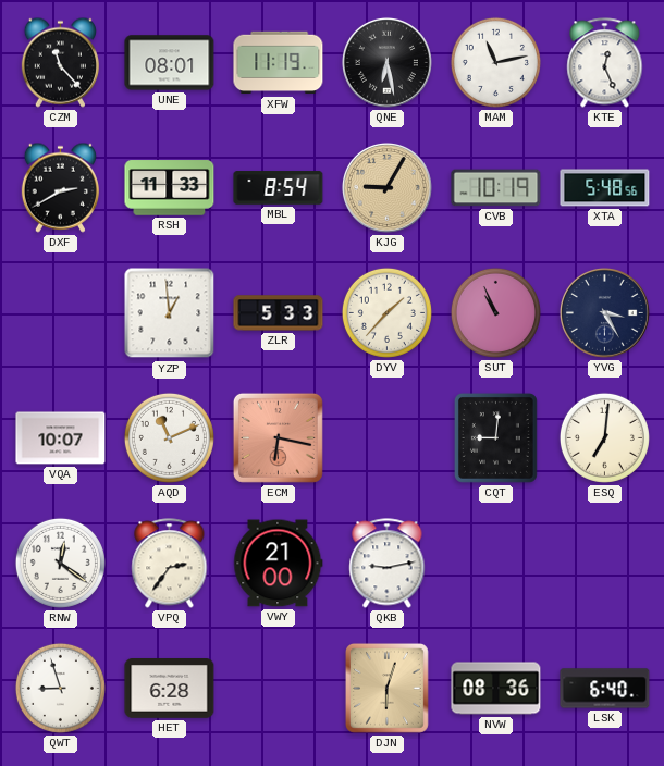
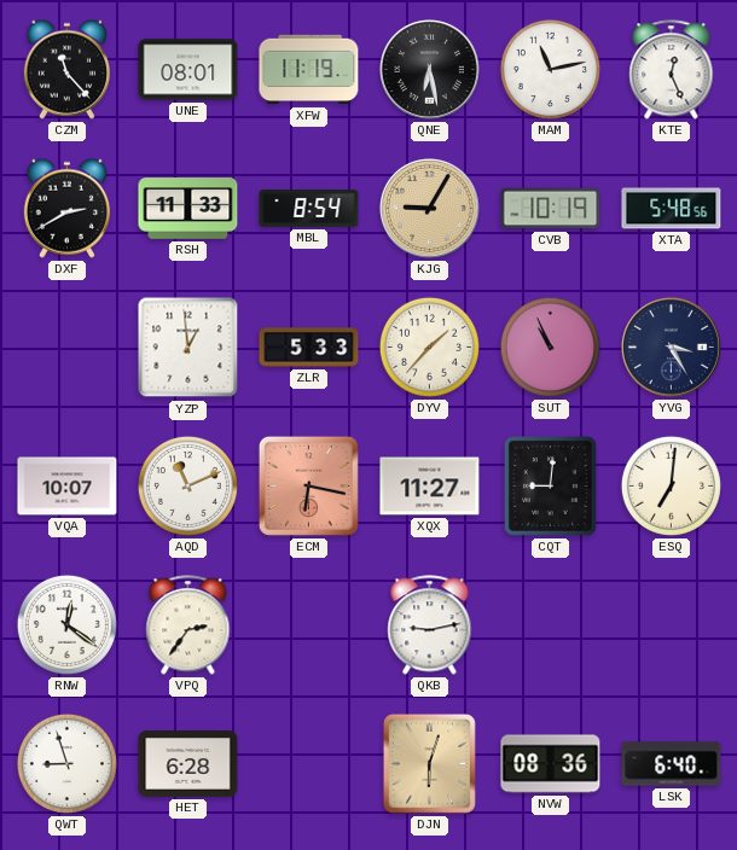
XQX: none -> 11:27 (430, 487)
VWY: 21:00 -> none (279, 564)
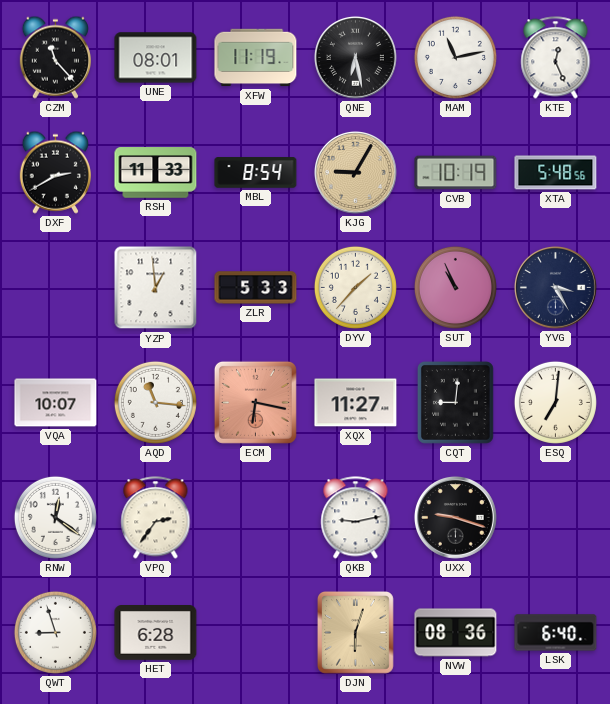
AQD: 11:11 -> 11:16 (155, 402)
UXX: none -> 9:18 (455, 517)
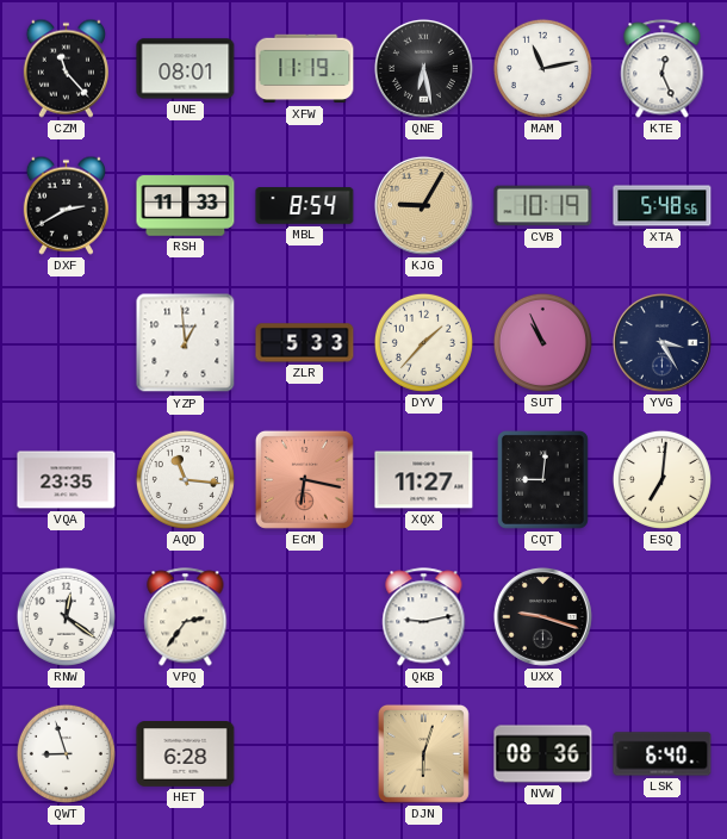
VQA: 10:07 -> 23:35 (67, 480)
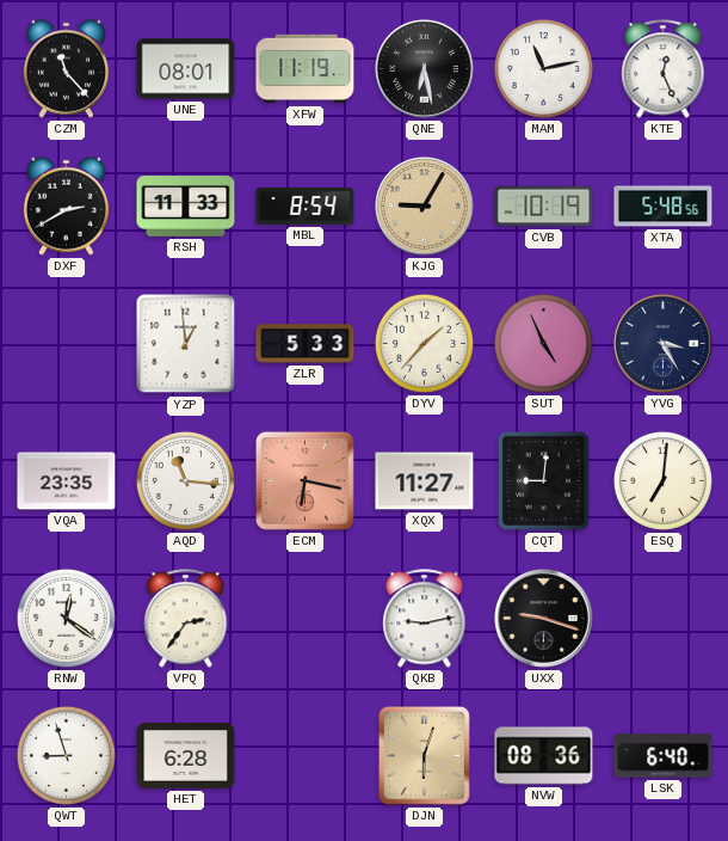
SUT: 10:56 -> 4:56 (543, 343)
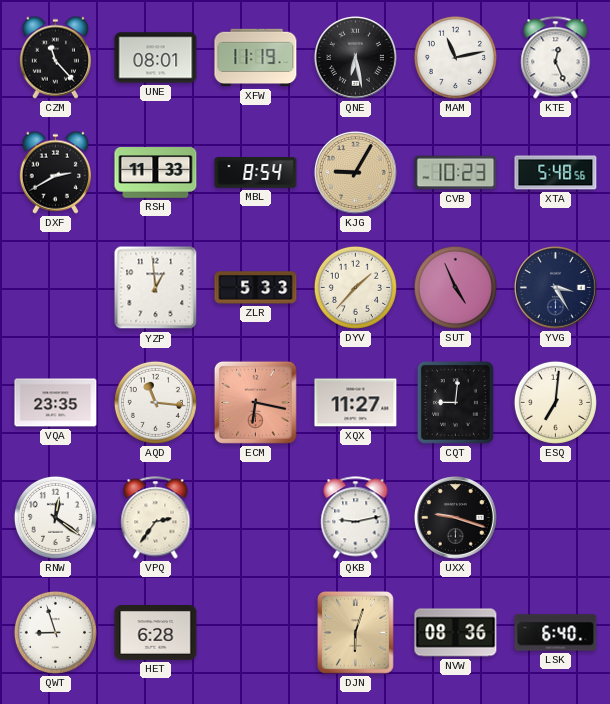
CVB: 10:19 -> 10:23 (456, 173)
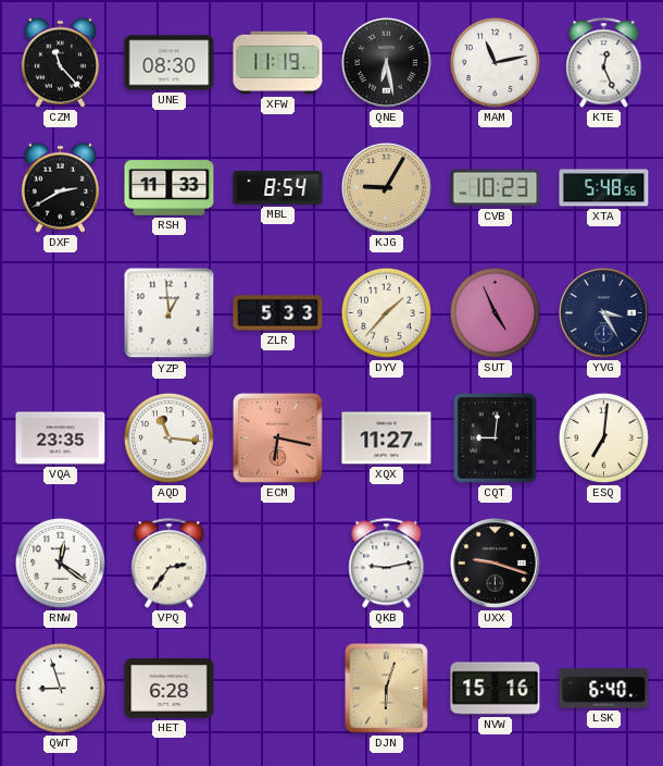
UNE: 08:01 -> 08:30 (170, 63)
NVW: 08:36 -> 15:16 (496, 689)
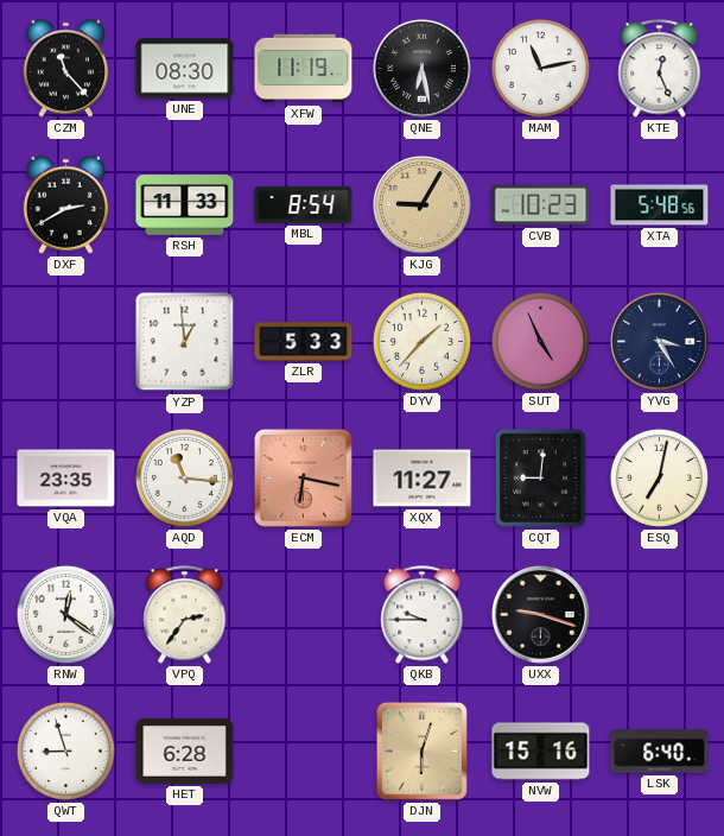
ESQ: 7:01 -> 7:02 (659, 477)
QKB: 9:13 -> 9:45 (423, 615)
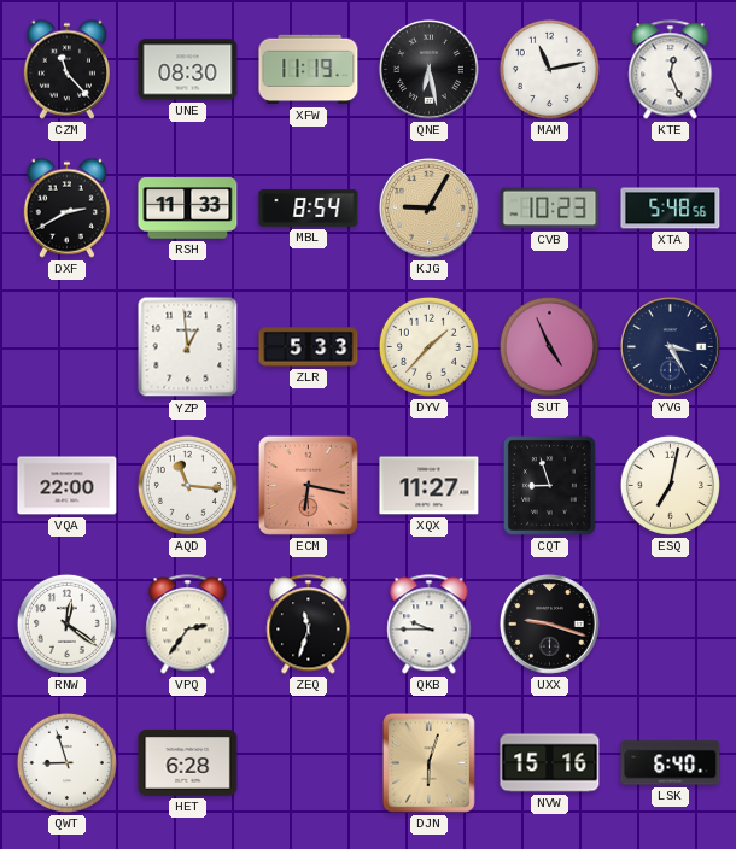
VQA: 23:35 -> 22:00 (68, 486)
CQT: 9:01 -> 8:57 (549, 485)
ZEQ: none -> 11:33 (309, 625)
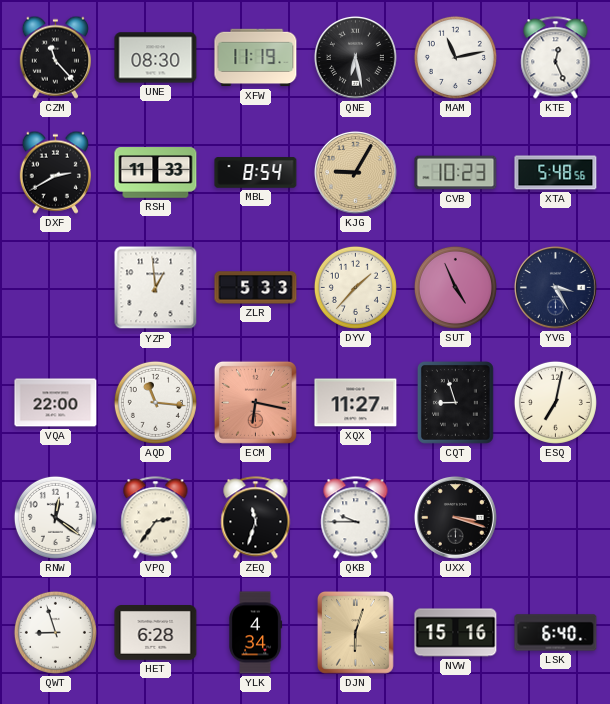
UXX: 9:18 -> 3:18 (455, 517)
YLK: none -> 4:34 (255, 633)
